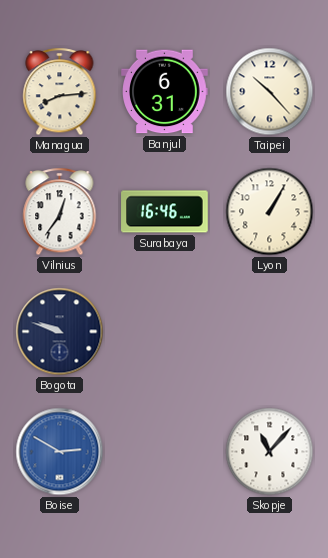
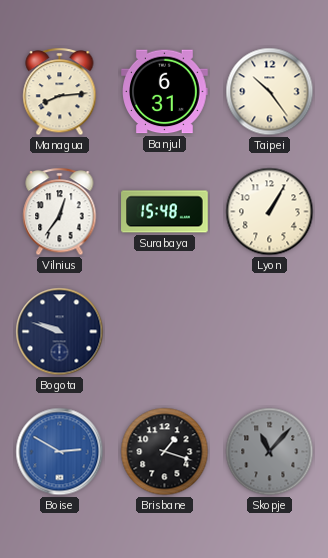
Taipei: 10:23 -> 10:24 (270, 92)
Surabaya: 16:46 -> 15:48 (165, 212)
Brisbane: none -> 1:18 (165, 452)
Skopje dial: white -> grey (270, 452)
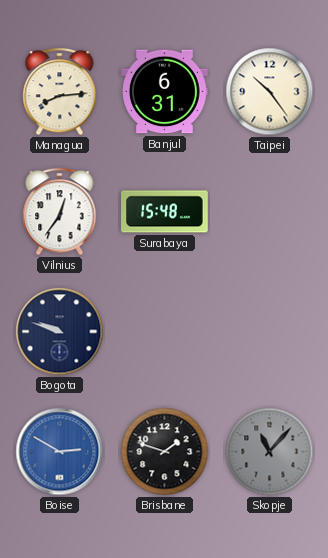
Lyon: 1:05 -> none (270, 212)
Brisbane: 1:18 -> 1:48 (165, 452)
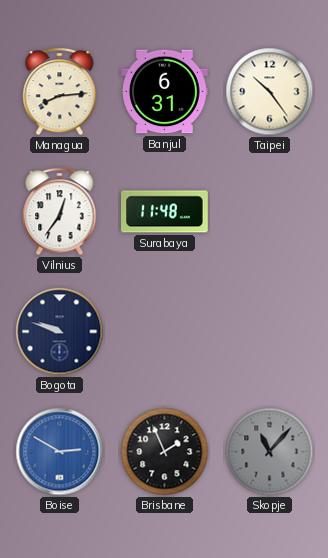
Surabaya: 15:48 -> 11:48 (165, 212)
Brisbane: 1:48 -> 1:56 (165, 452)
